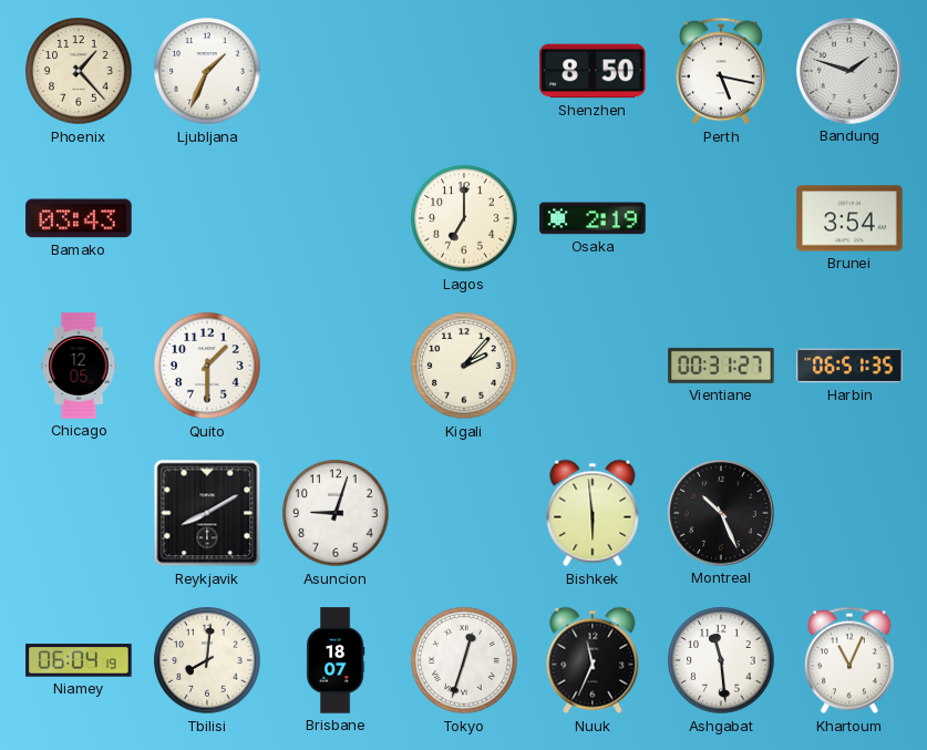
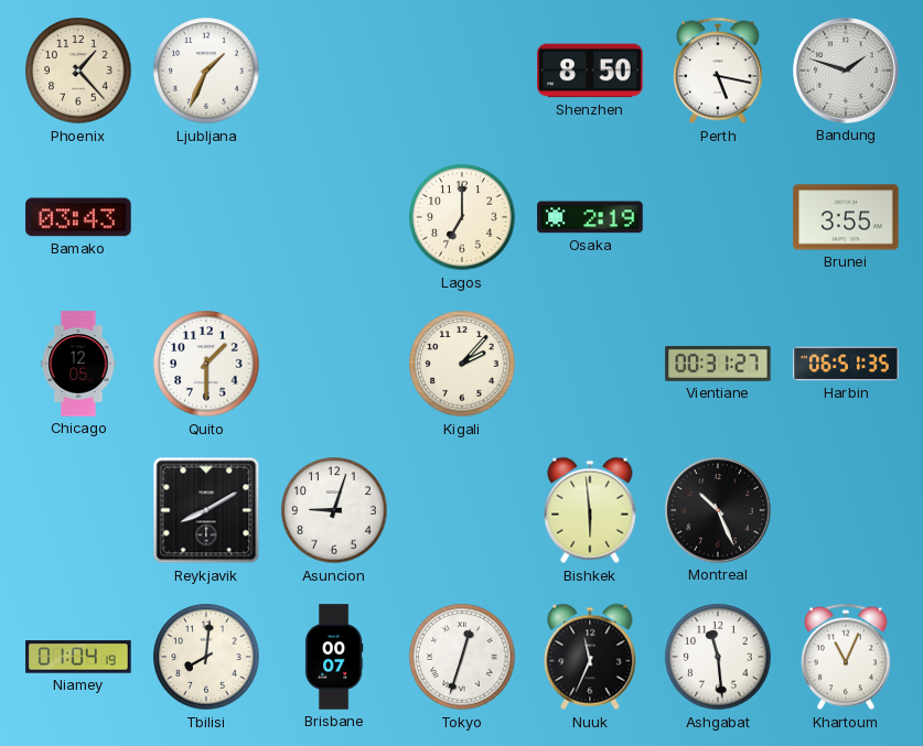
Brunei: 3:54 -> 3:55 (846, 217)
Niamey: 06:04 -> 01:04 (78, 657)
Brisbane: 18:07 -> 00:07 (334, 657)
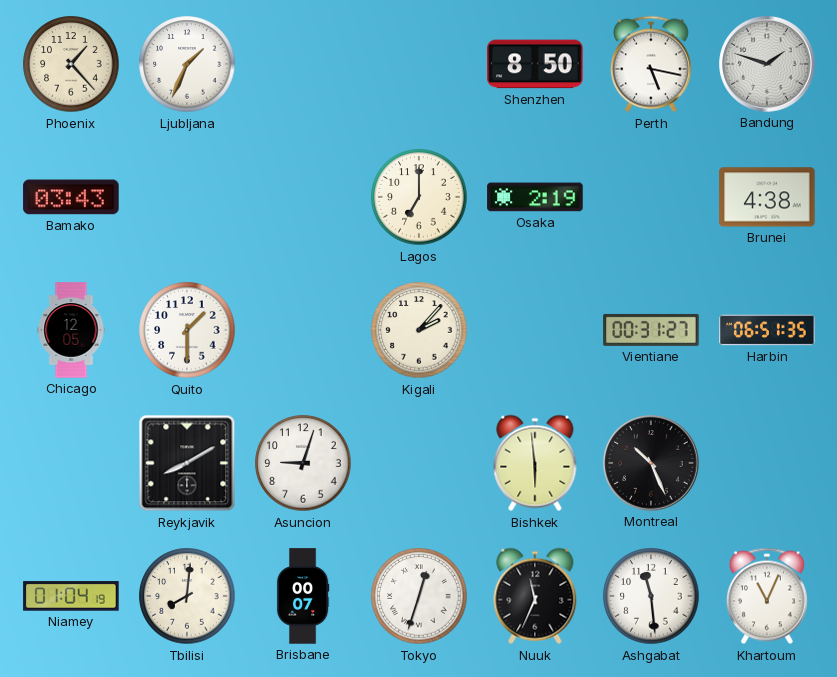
Brunei: 3:55 -> 4:38 (767, 197)
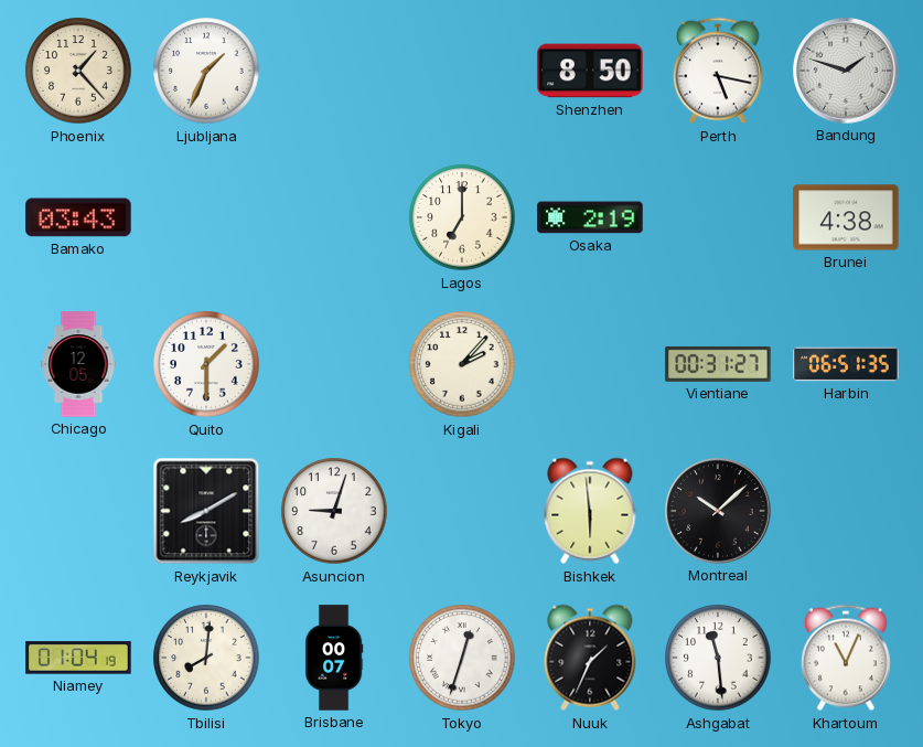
Montreal: 10:26 -> 10:08 (718, 511)
Nuuk: 11:34 -> 1:34 (590, 658)
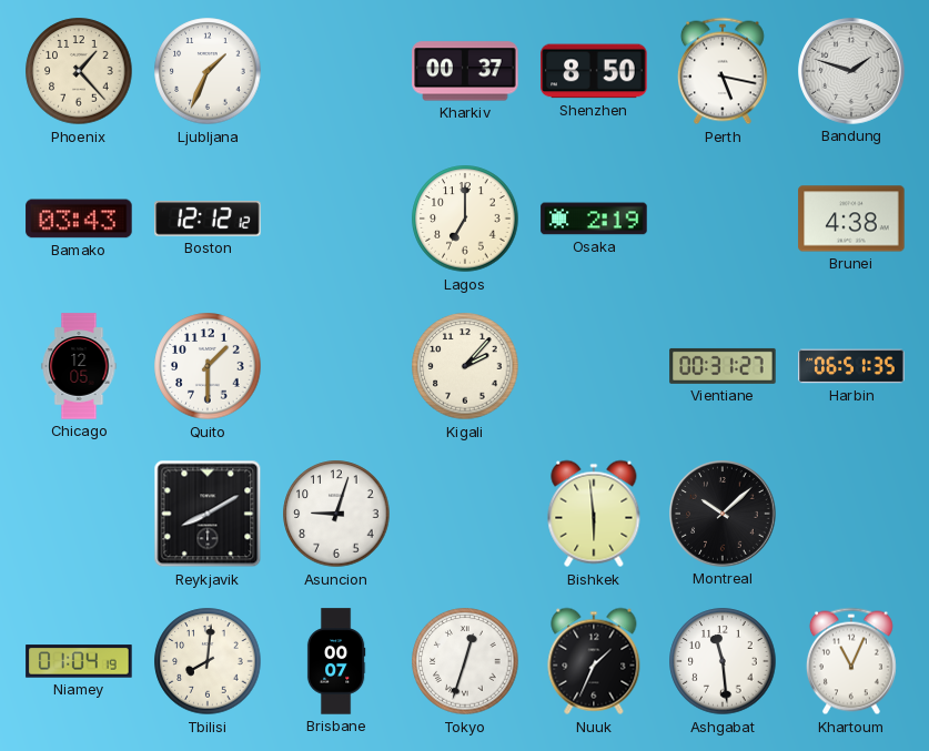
Kharkiv: none -> 00:37 (465, 71)
Boston: none -> 12:12 (208, 219)
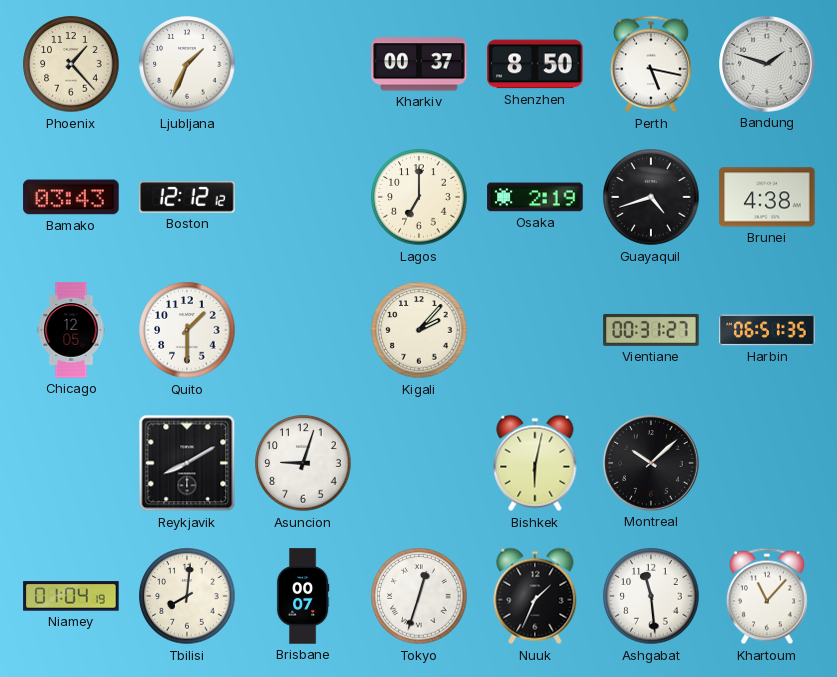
Guayaquil: none -> 4:42 (651, 197)
Bishkek: 5:59 -> 6:02 (535, 463)
Khartoum: 11:04 -> 11:07 (767, 596)
